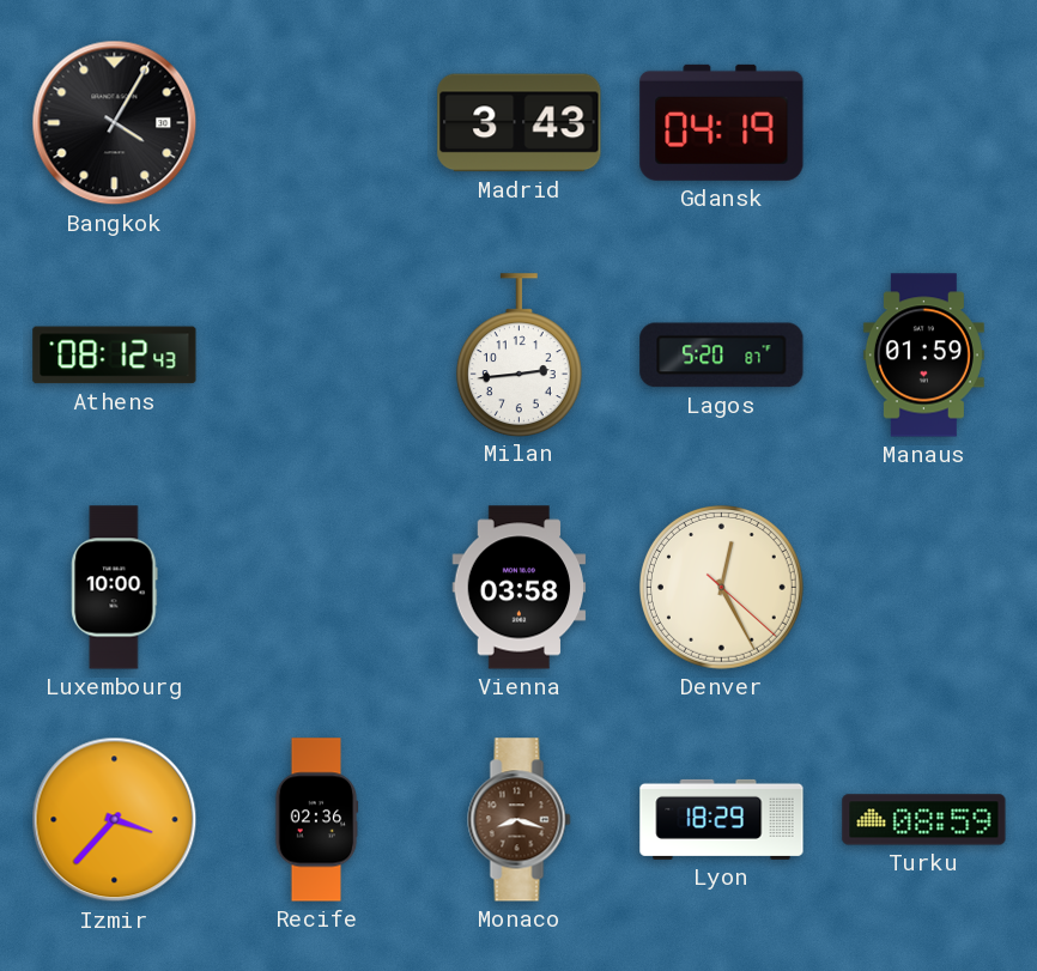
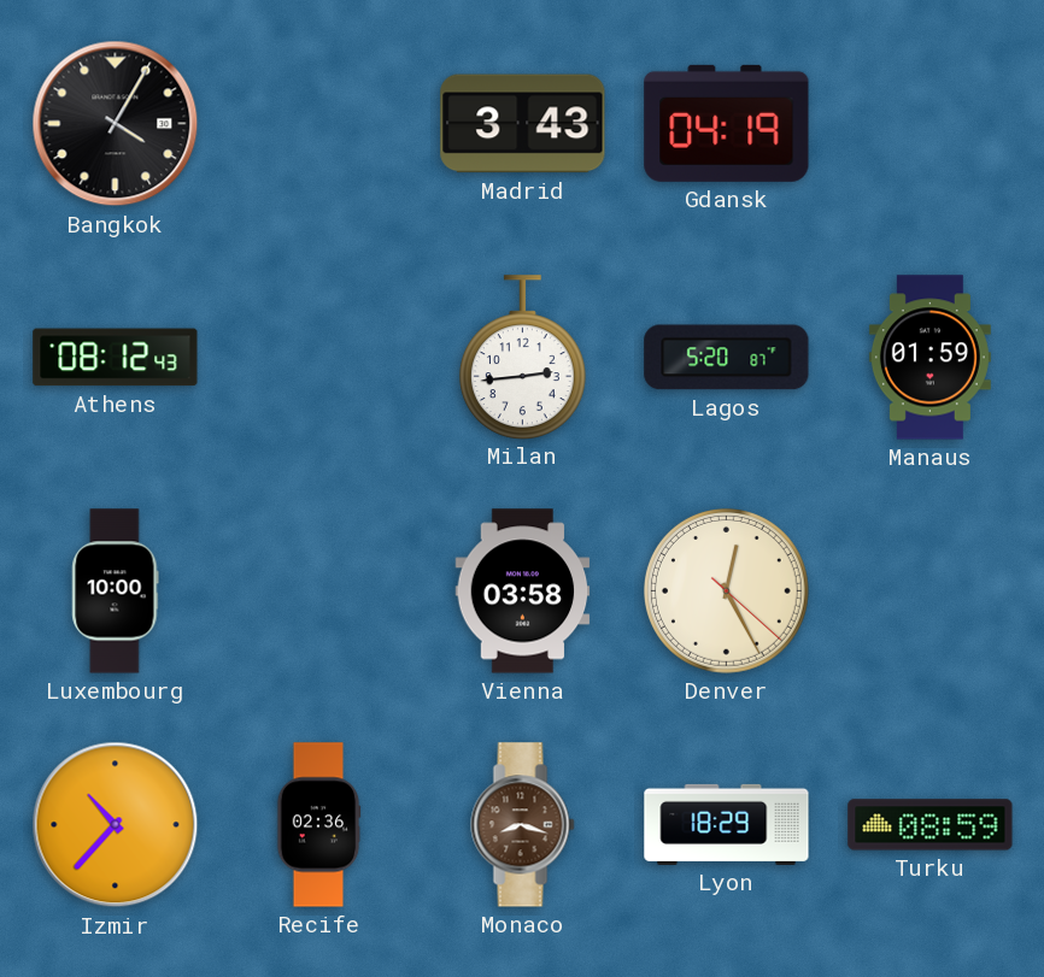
Izmir: 3:37 -> 10:37 (116, 825)
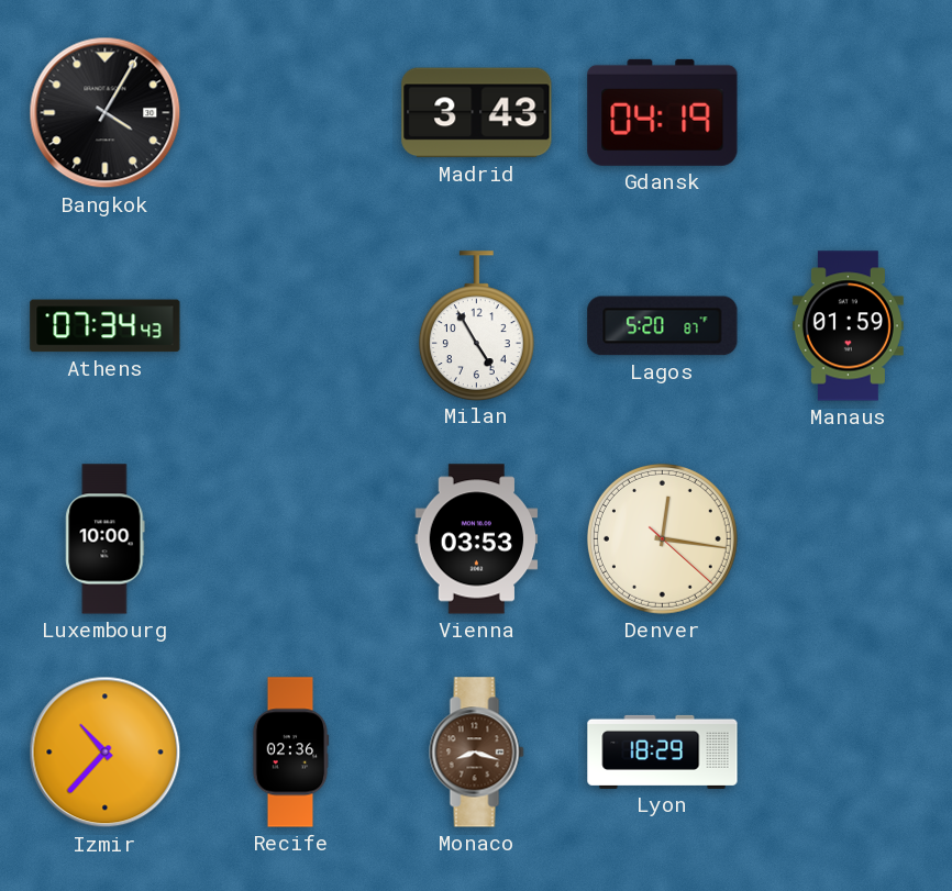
Athens: 08:12 -> 07:34 (106, 326)
Milan: 2:44 -> 4:55 (476, 325)
Vienna: 03:58 -> 03:53 (477, 539)
Denver: 12:25 -> 12:16 (662, 538)
Turku: 08:59 -> none (931, 825)
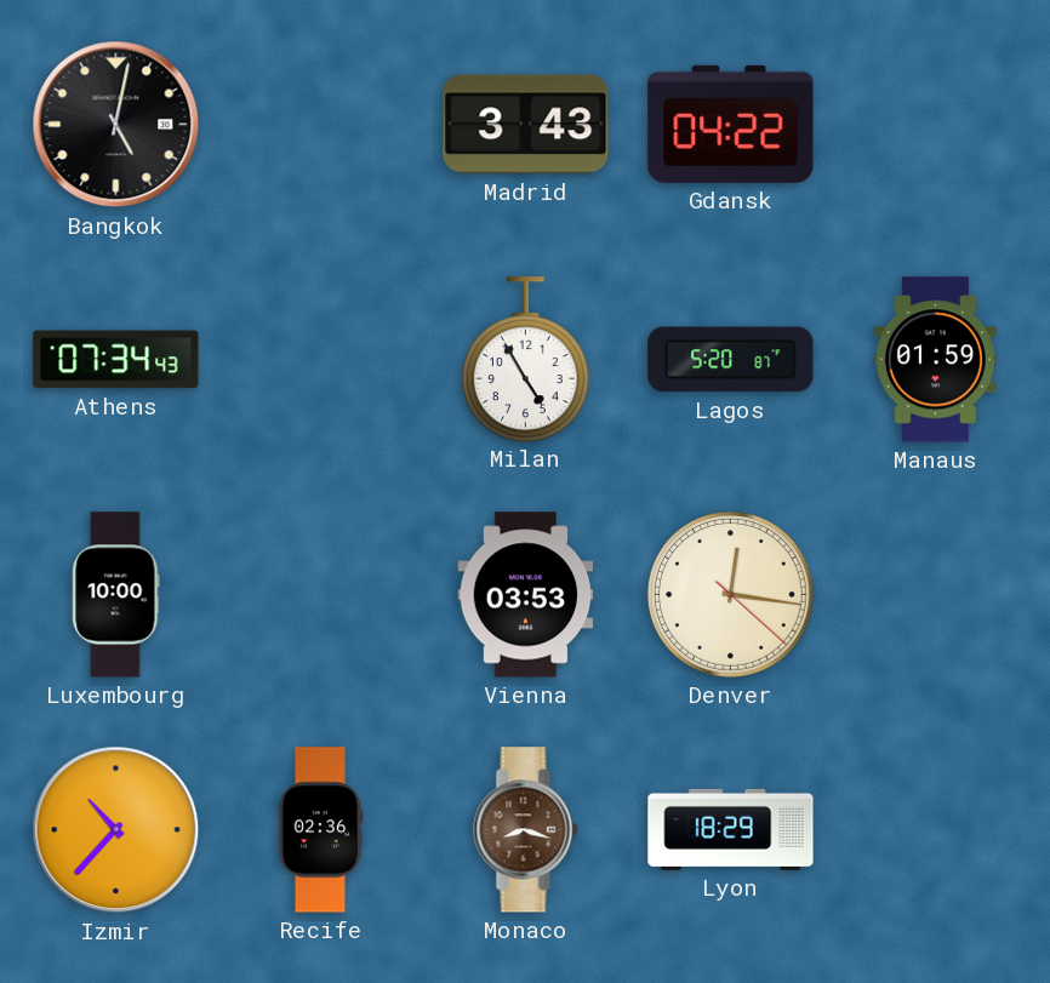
Bangkok: 4:05 -> 5:02 (116, 125)
Gdansk: 04:19 -> 04:22 (731, 124)
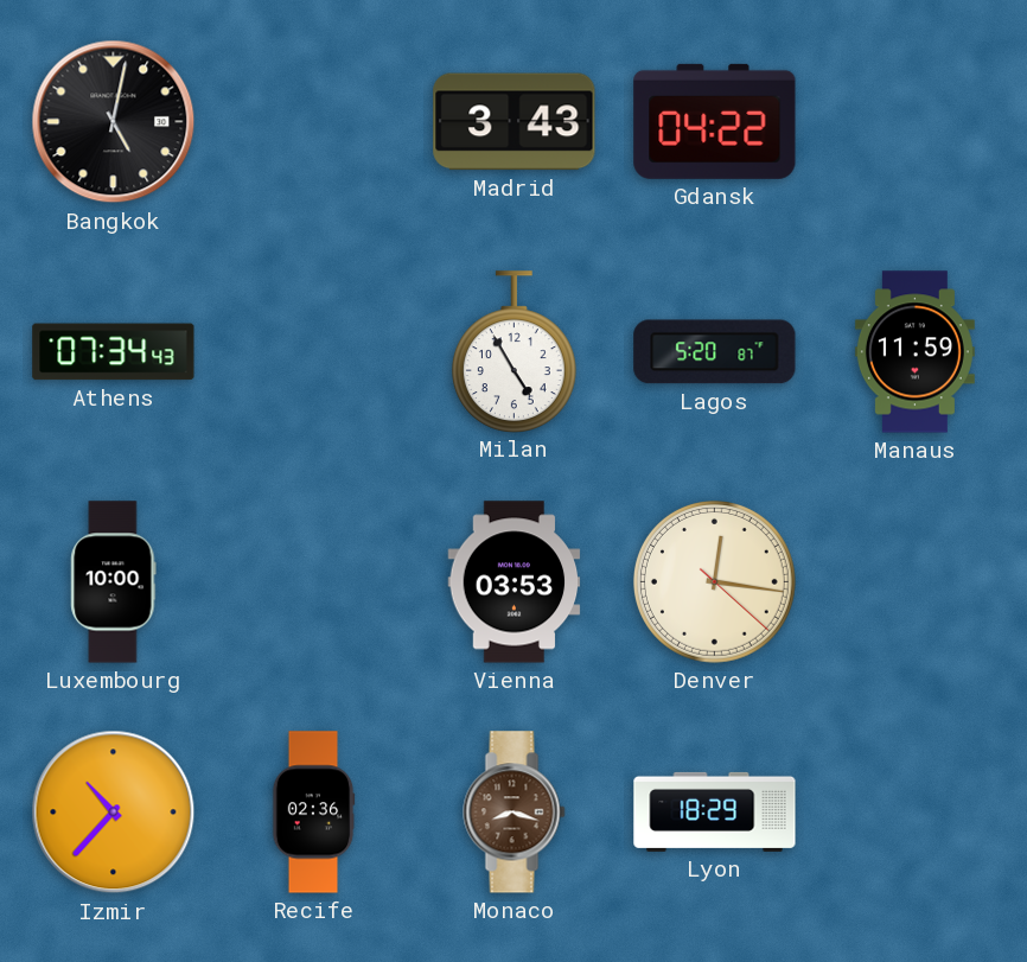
Manaus: 01:59 -> 11:59 (914, 352)
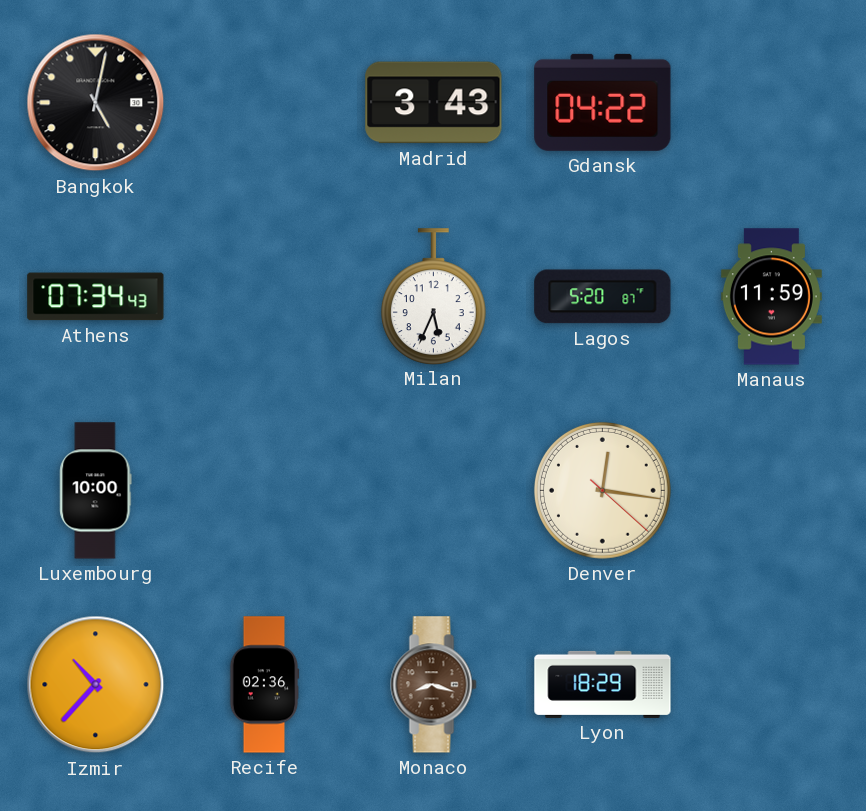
Milan: 4:55 -> 5:34 (433, 296)
Vienna: 03:53 -> none (515, 582)
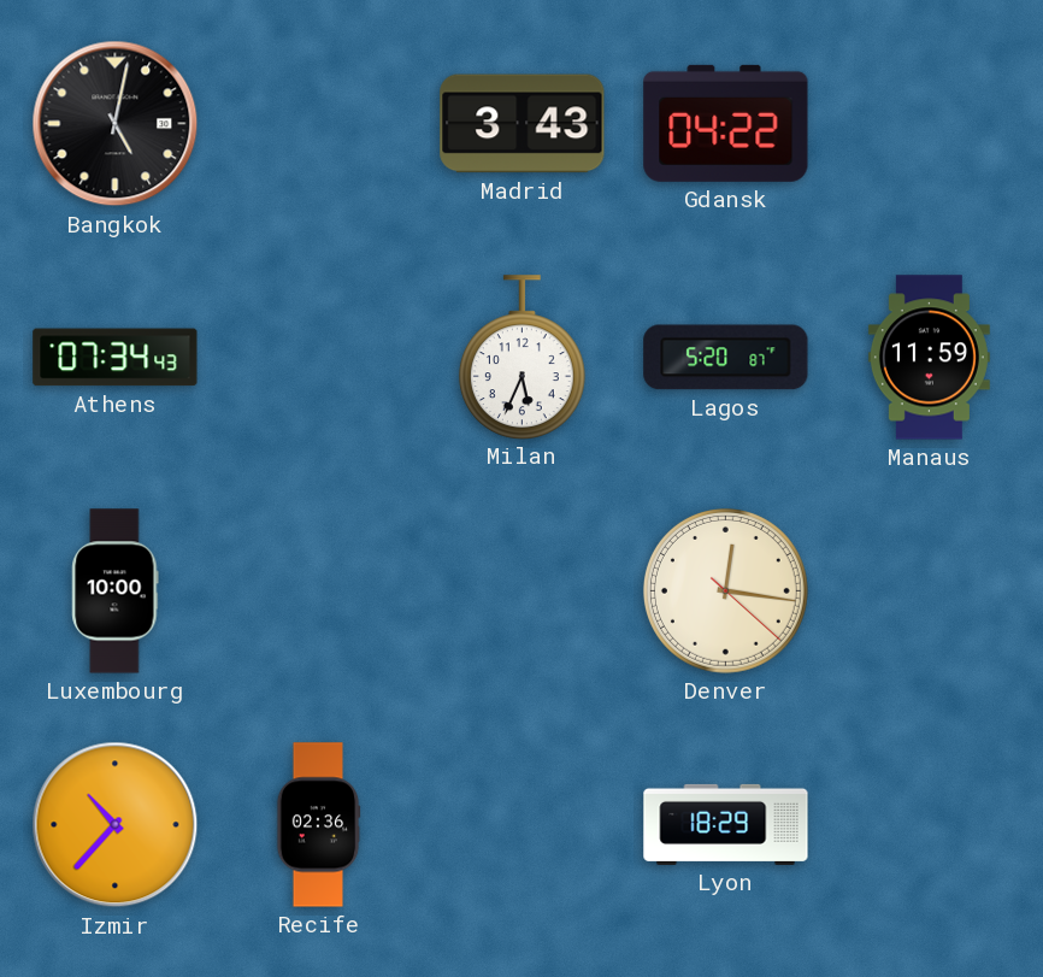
Monaco: 8:18 -> none (434, 685)
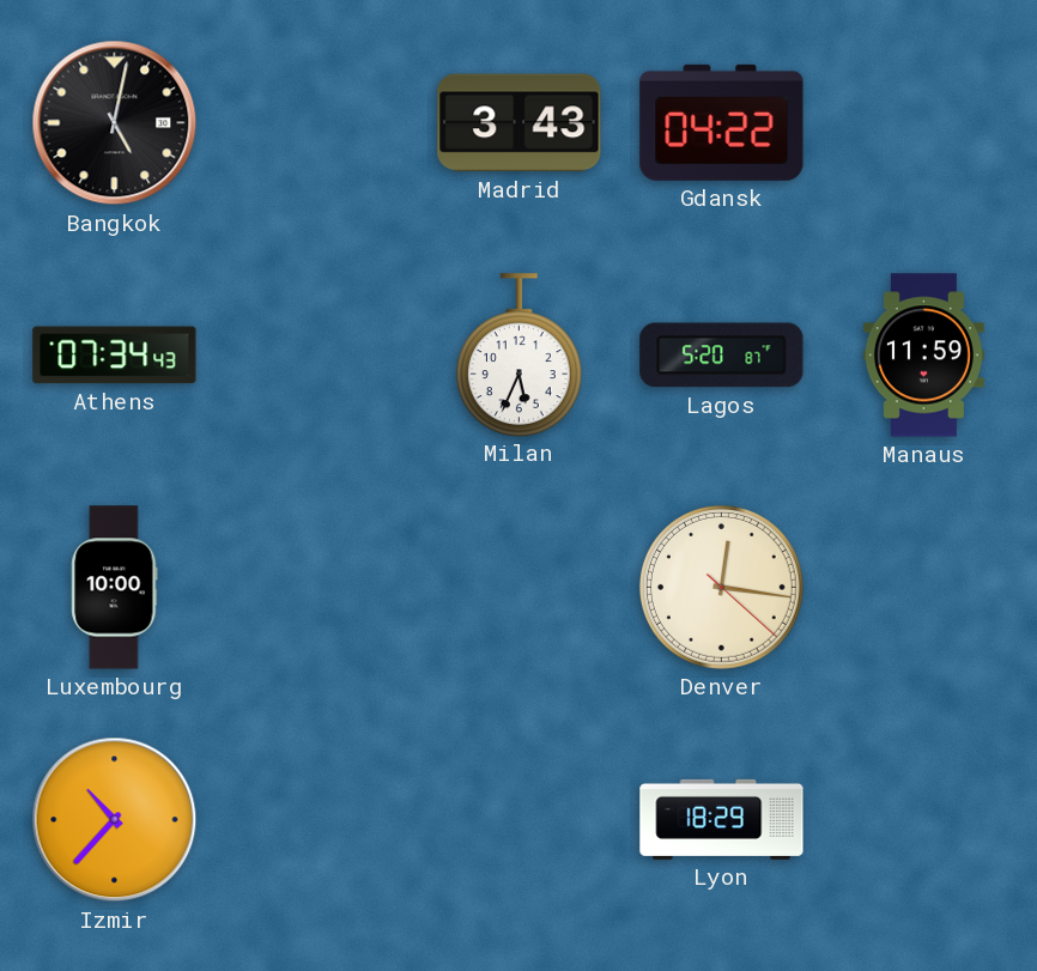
Recife: 02:36 -> none (318, 825)
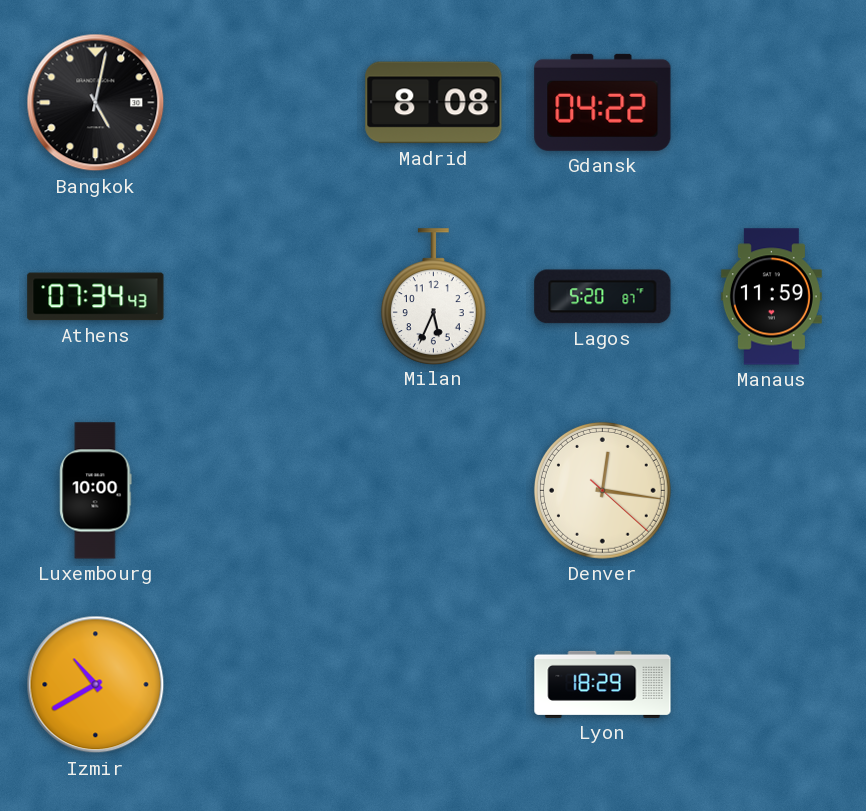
Madrid: 3:43 -> 8:08 (434, 103)
Izmir: 10:37 -> 10:40 (96, 685)
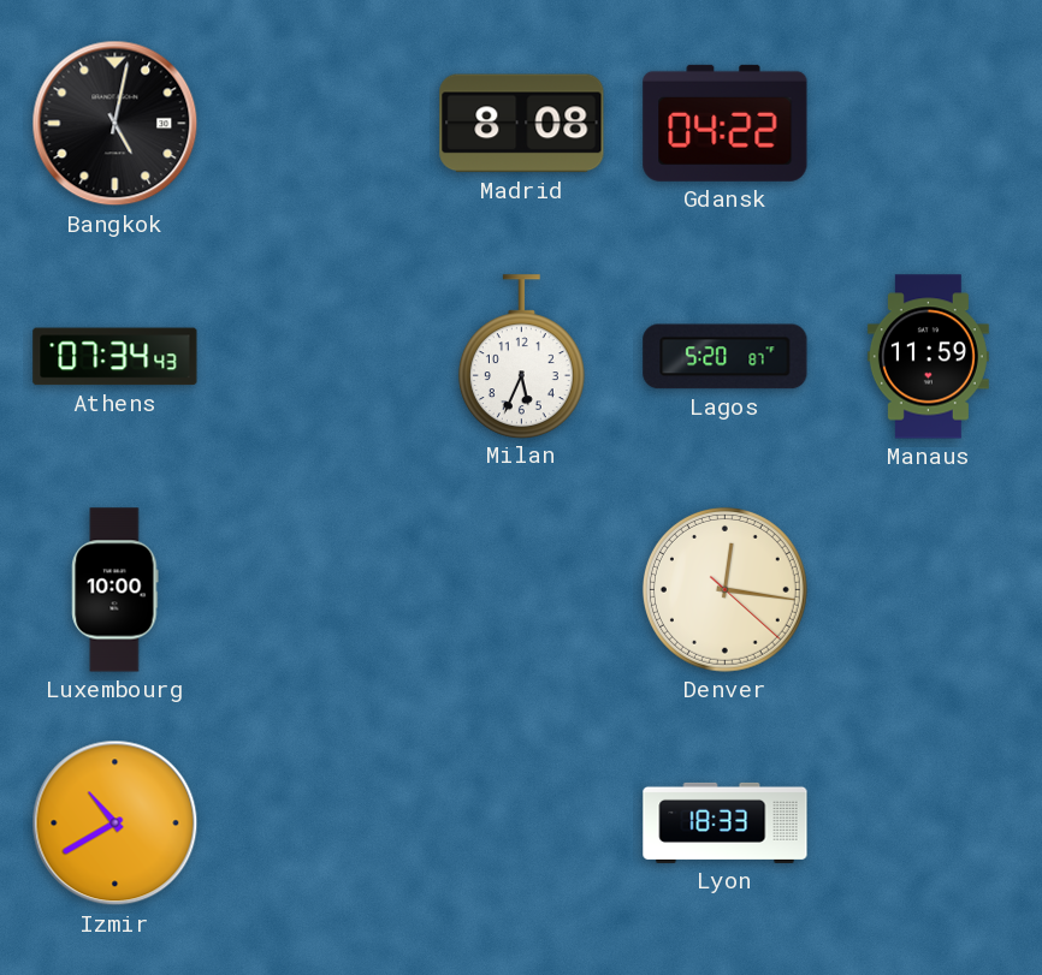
Lyon: 18:29 -> 18:33 (726, 822)
